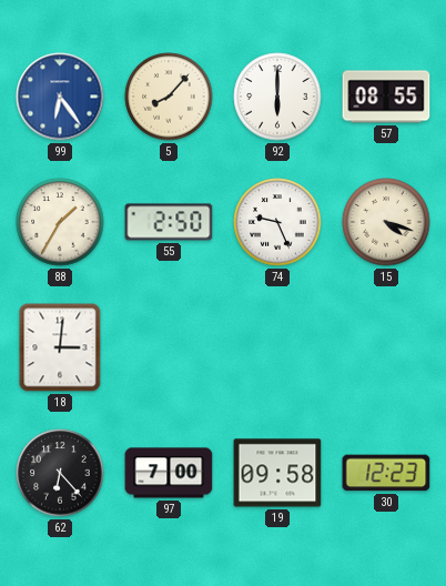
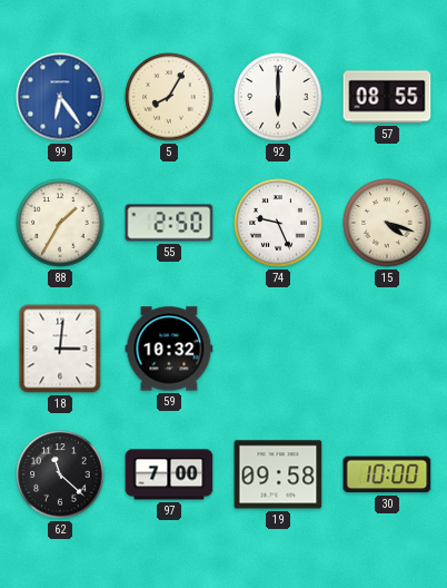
5: 8:07 -> 8:05 (169, 97)
59: none -> 10:32 (169, 349)
62: 6:23 -> 11:22 (60, 474)
30: 12:23 -> 10:00 (387, 474)
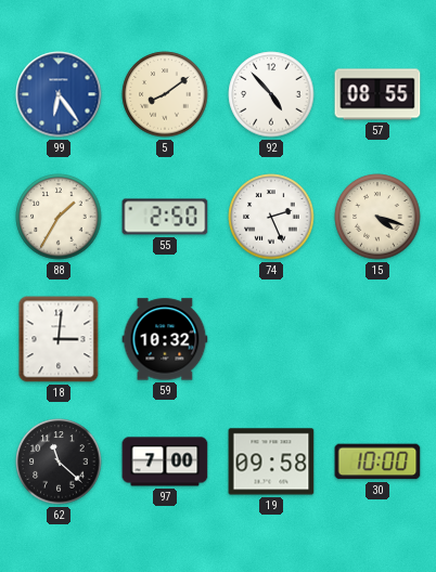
5: 8:05 -> 8:09 (165, 94)
92: 6:00 -> 4:53 (271, 94)
74: 9:26 -> 2:26 (271, 217)
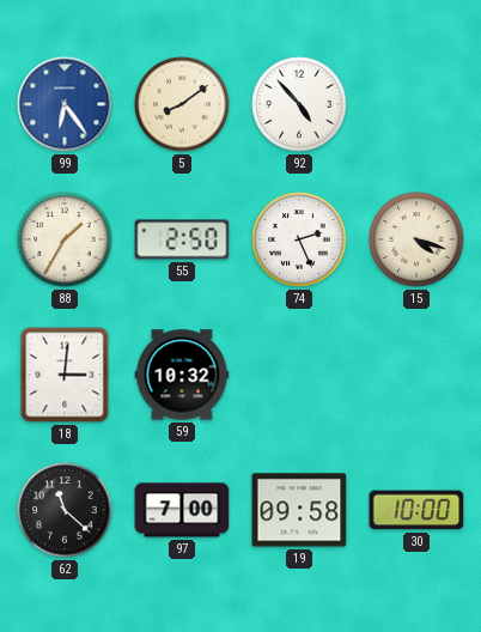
57: 08:55 -> none (377, 94)
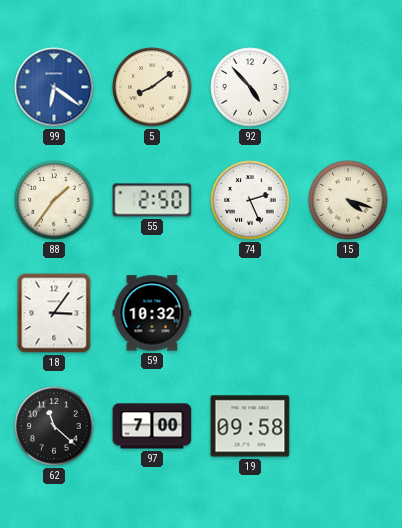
99: 6:24 -> 6:21 (54, 87)
88: 1:35 -> 1:36 (54, 200)
18: 3:01 -> 3:06 (54, 313)
30: 10:00 -> none (416, 510)
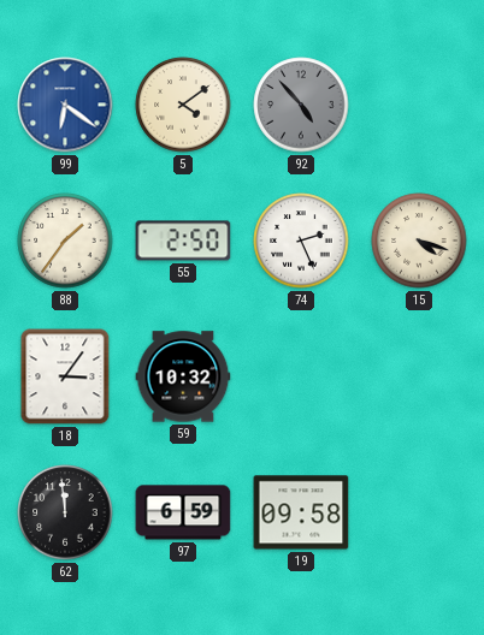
5: 8:09 -> 4:09 (183, 105)
92 dial: white -> grey (301, 105)
62: 11:22 -> 11:59 (65, 512)
97: 7:00 -> 6:59 (183, 512)
